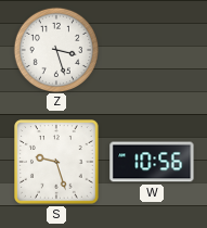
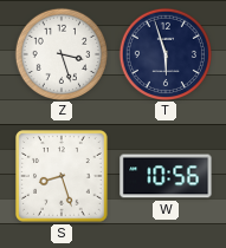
T: none -> 5:57 (164, 53)
S: 9:27 -> 8:27 (62, 176)
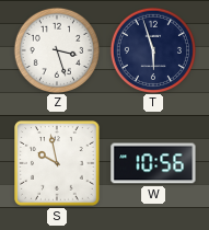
S: 8:27 -> 9:58 (57, 163)
